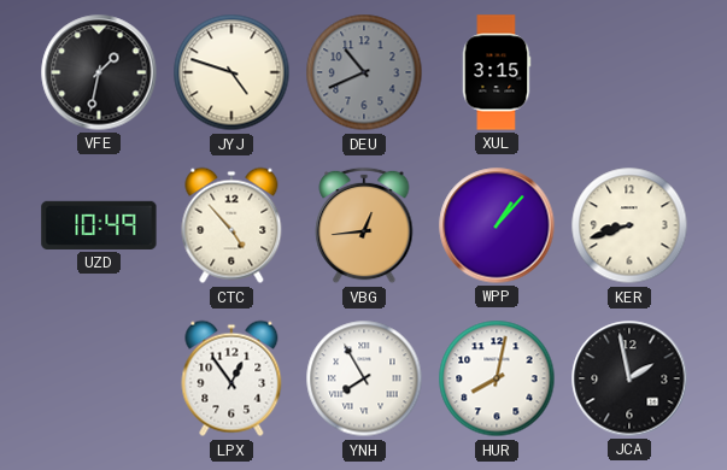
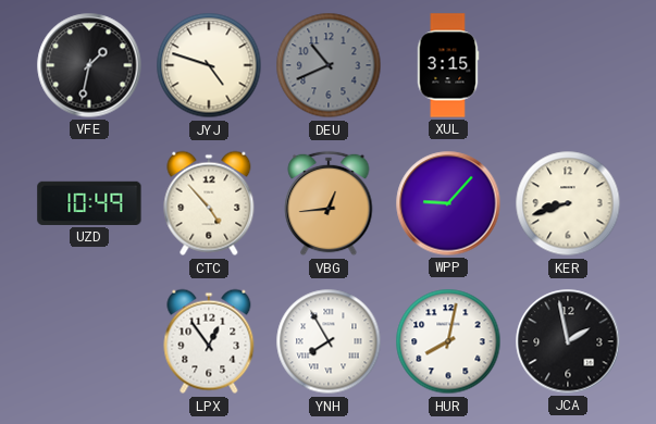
WPP: 1:07 -> 9:07 (448, 203)
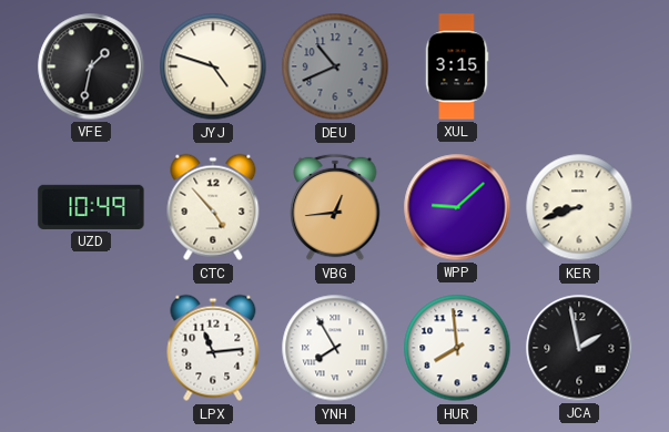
WPP: 9:07 -> 9:08 (457, 207)
LPX: 12:54 -> 11:14 (213, 348)
HUR: 8:02 -> 7:59 (457, 348)
